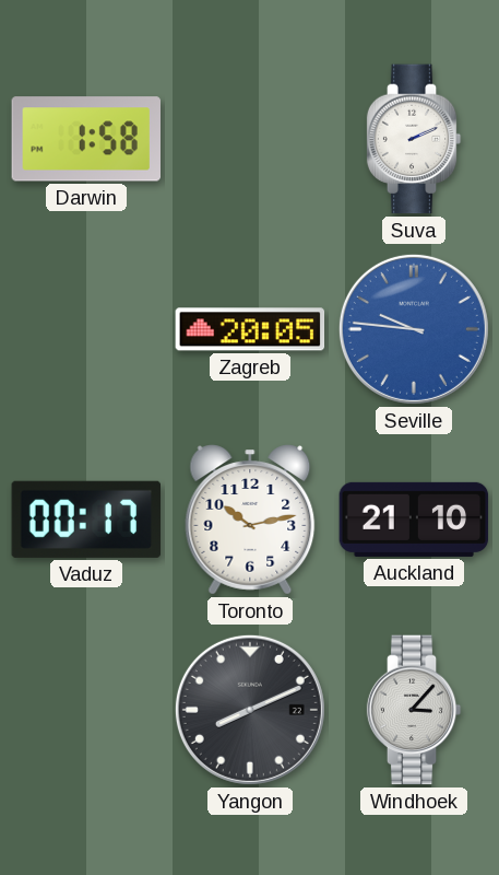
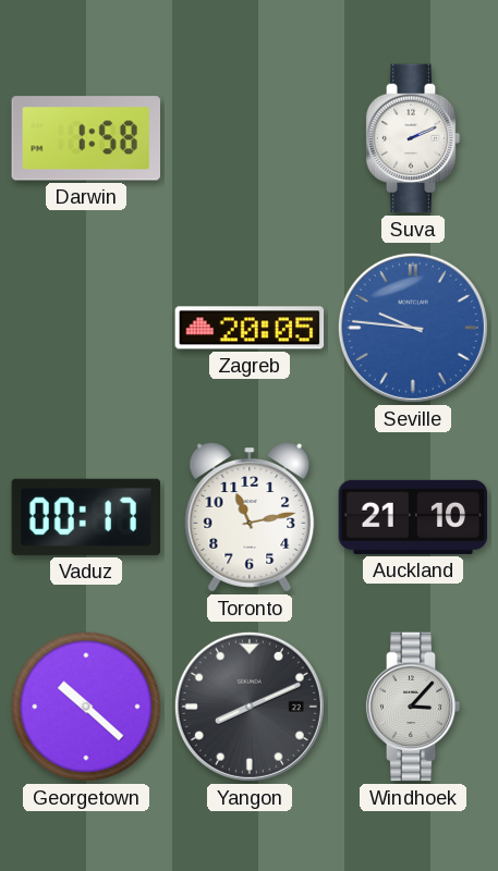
Toronto: 10:13 -> 11:13 (250, 517)
Georgetown: none -> 10:22 (86, 707)
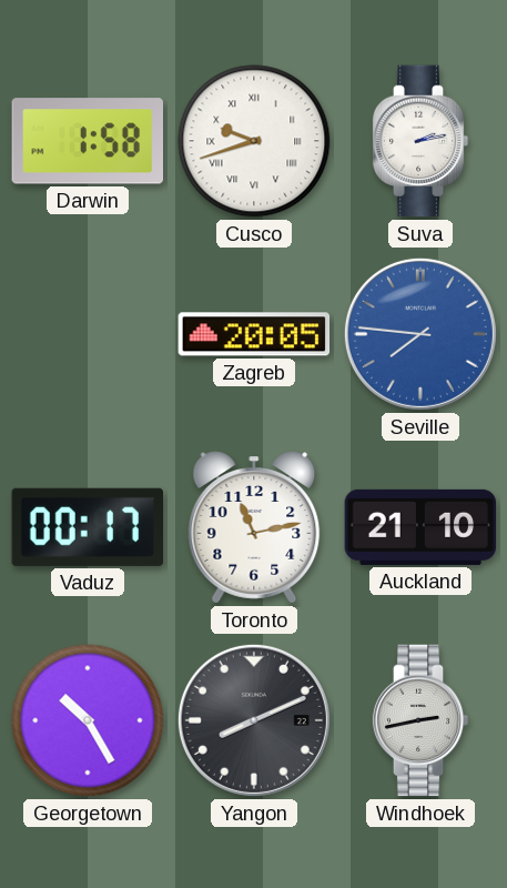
Cusco: none -> 9:42 (254, 141)
Suva: 2:11 -> 2:13 (420, 141)
Seville: 9:46 -> 7:46 (420, 334)
Georgetown: 10:22 -> 10:25 (88, 720)
Windhoek: 3:07 -> 2:43 (420, 720)
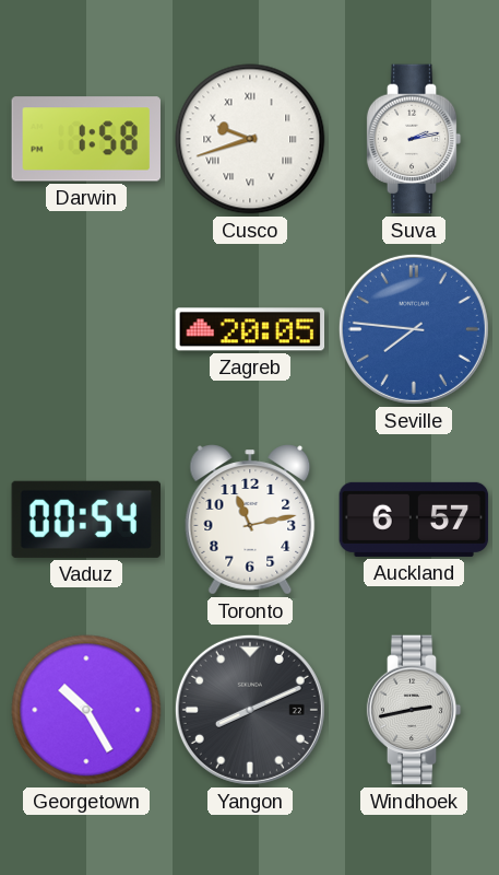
Vaduz: 00:17 -> 00:54 (85, 520)
Auckland: 21:10 -> 6:57 (414, 520)
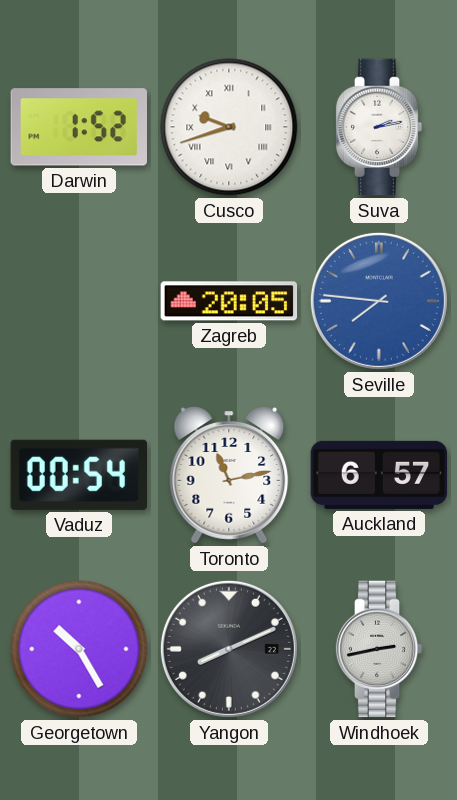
Darwin: 1:58 -> 1:52 (79, 127)
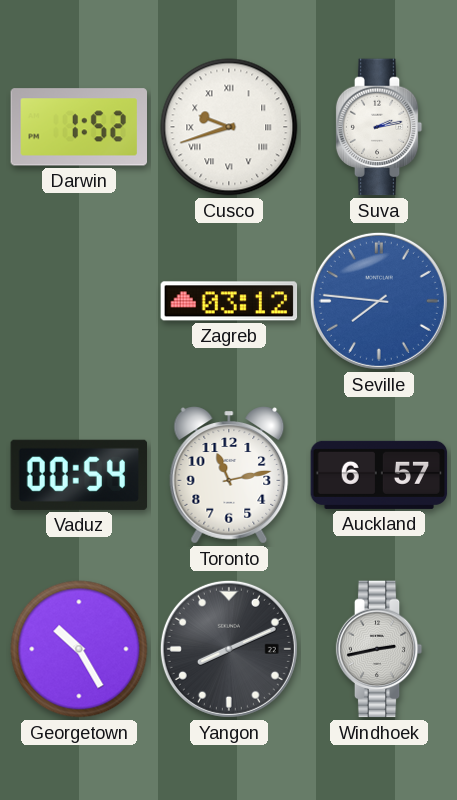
Zagreb: 20:05 -> 03:12 (229, 301)
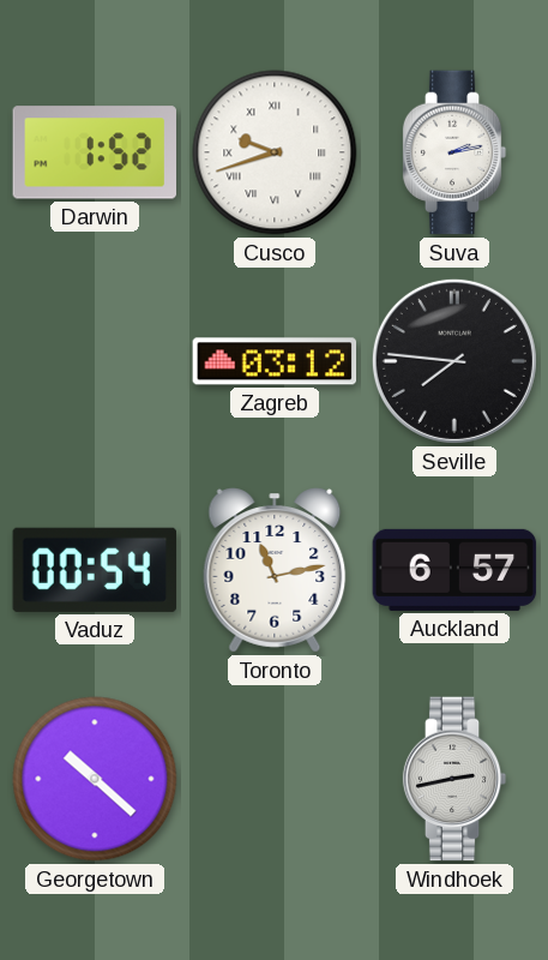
Seville dial: blue -> black (454, 361)
Georgetown: 10:25 -> 10:22 (95, 779)
Yangon: 8:11 -> none (229, 649)
